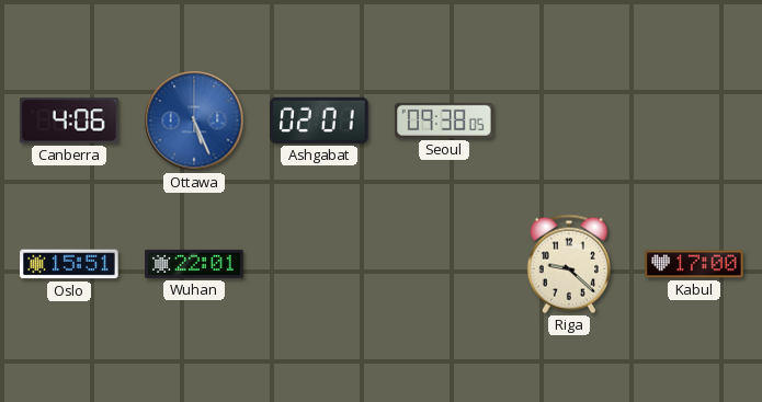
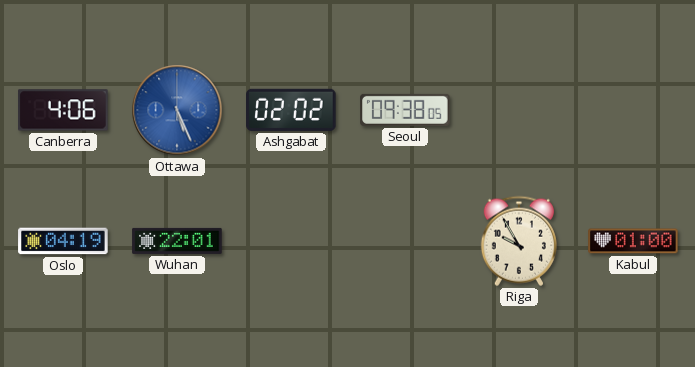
Ashgabat: 02:01 -> 02:02 (291, 110)
Oslo: 15:51 -> 04:19 (63, 241)
Riga: 9:22 -> 9:55 (519, 241)
Kabul: 17:00 -> 01:00 (633, 241)
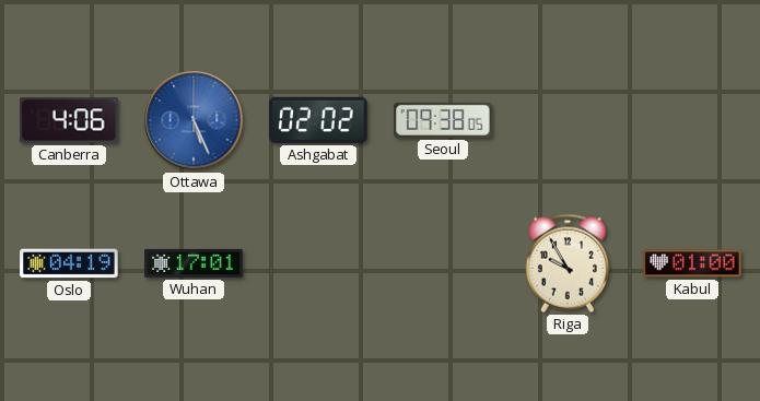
Wuhan: 22:01 -> 17:01 (194, 263)
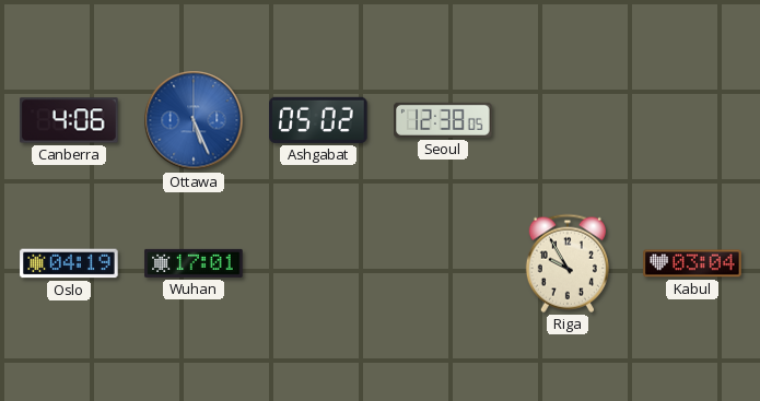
Ashgabat: 02:02 -> 05:02 (318, 120)
Seoul: 09:38 -> 12:38 (443, 120)
Kabul: 01:00 -> 03:04 (692, 263)
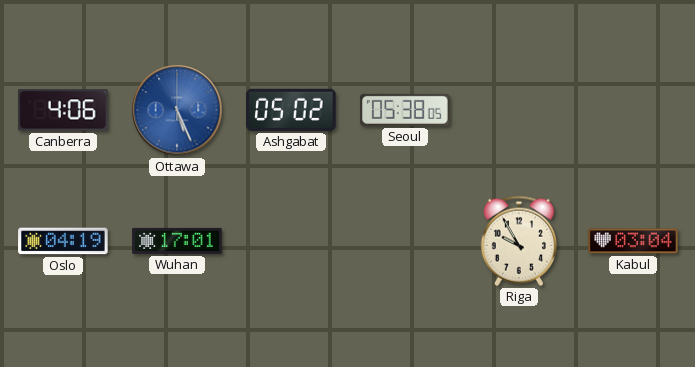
Seoul: 12:38 -> 05:38 (405, 110)
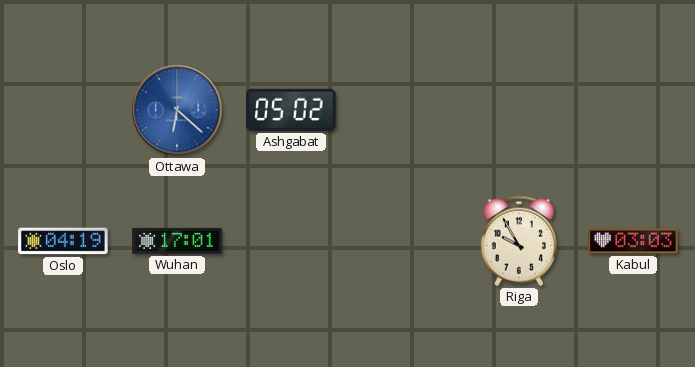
Canberra: 4:06 -> none (63, 110)
Ottawa: 5:26 -> 6:22 (177, 110)
Seoul: 05:38 -> none (405, 110)
Kabul: 03:04 -> 03:03 (633, 241)
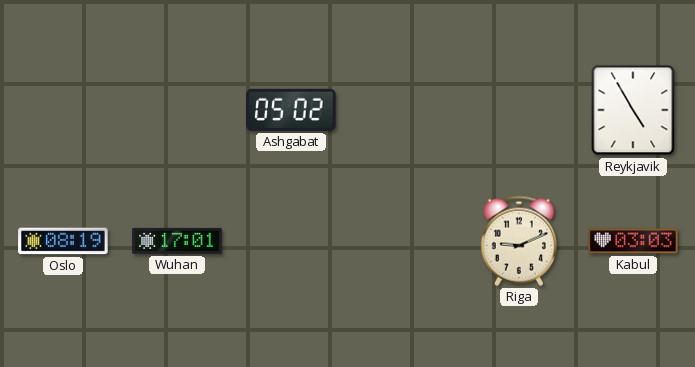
Ottawa: 6:22 -> none (177, 110)
Reykjavik: none -> 4:55 (633, 110)
Oslo: 04:19 -> 08:19 (63, 241)
Riga: 9:55 -> 9:11 (519, 241)
